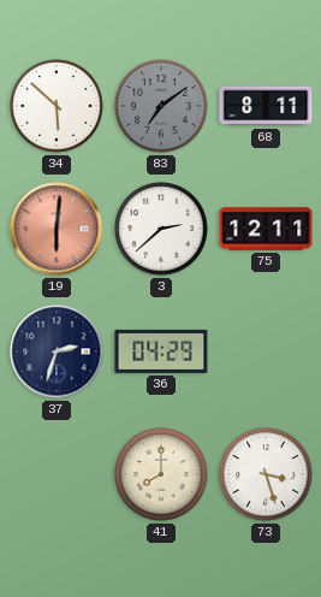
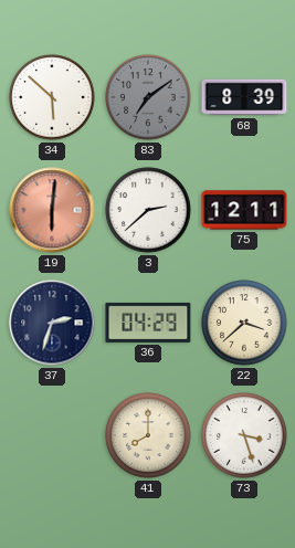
68: 8:11 -> 8:39 (244, 97)
22: none -> 3:38 (244, 323)
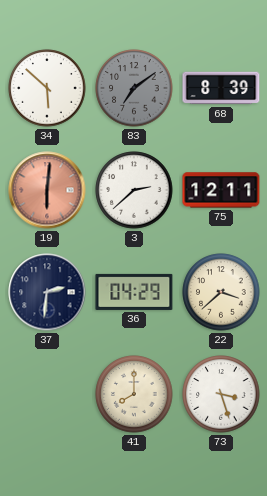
37: 2:33 -> 2:31 (47, 292)
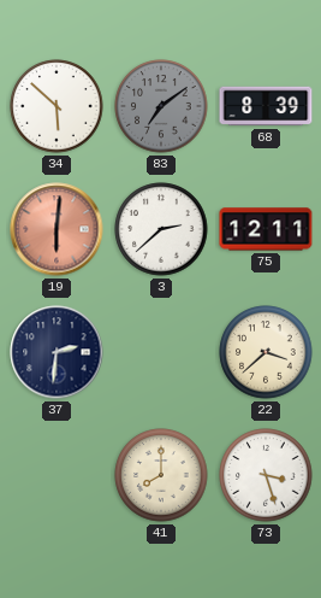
36: 04:29 -> none (134, 292)
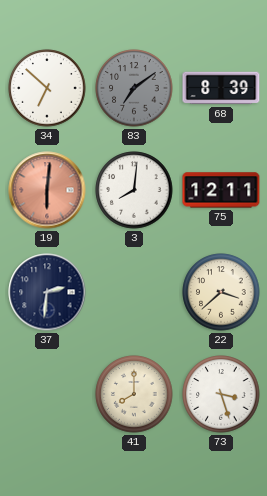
34: 5:52 -> 6:52 (47, 88)
3: 2:38 -> 8:01 (134, 190)
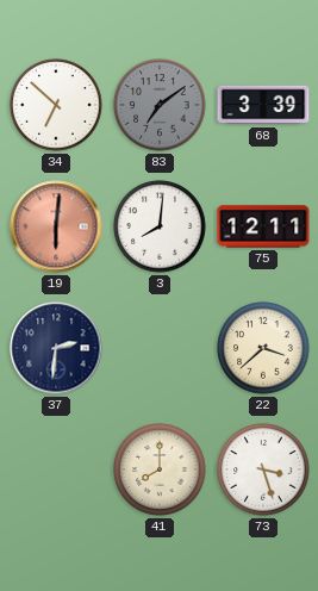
68: 8:39 -> 3:39 (263, 105)
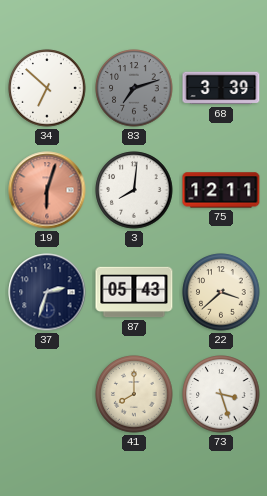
83: 7:09 -> 7:12 (134, 88)
19: 6:01 -> 6:03 (47, 190)
37: 2:31 -> 2:33 (47, 292)
87: none -> 05:43 (134, 292)
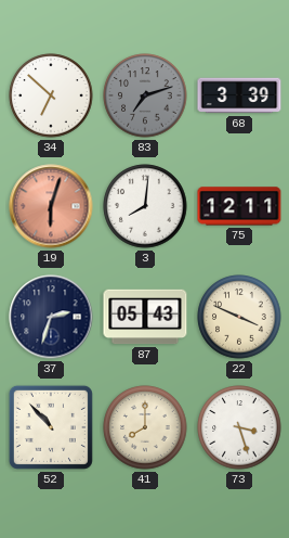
22: 3:38 -> 3:49 (239, 317)
52: none -> 10:53 (51, 427)
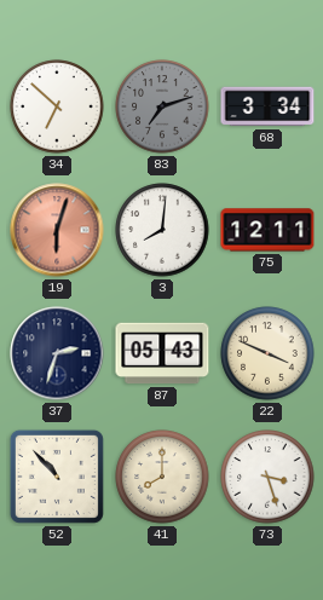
68: 3:39 -> 3:34 (267, 106)
